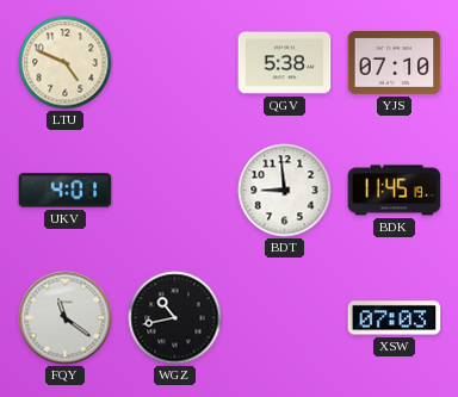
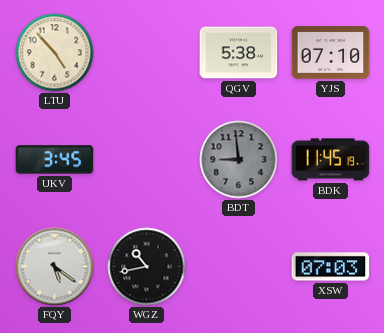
LTU: 4:49 -> 4:53 (55, 53)
UKV: 4:01 -> 3:45 (55, 160)
BDT dial: white -> grey (239, 160)
FQY: 11:21 -> 5:21 (55, 267)
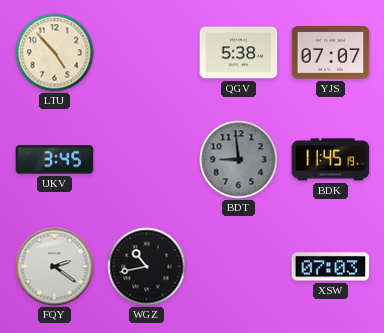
YJS: 07:10 -> 07:07 (331, 53)
FQY: 5:21 -> 2:21 (55, 267)
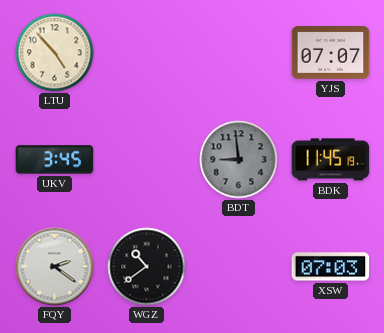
QGV: 5:38 -> none (239, 53)
WGZ: 10:43 -> 10:39 (147, 267)
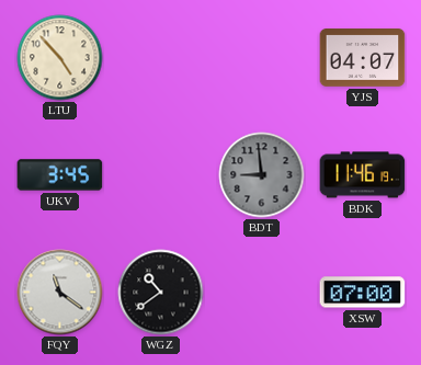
YJS: 07:07 -> 04:07 (363, 58)
BDK: 11:45 -> 11:46 (363, 175)
FQY: 2:21 -> 11:21 (60, 293)
XSW: 07:03 -> 07:00 (363, 293)
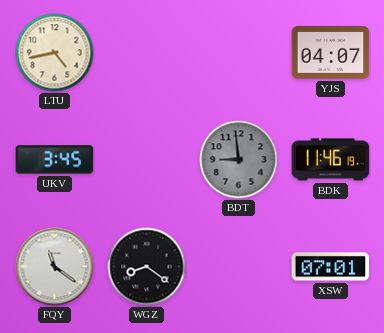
LTU: 4:53 -> 4:43 (55, 53)
WGZ: 10:39 -> 8:21 (147, 267)
XSW: 07:00 -> 07:01 (331, 267)
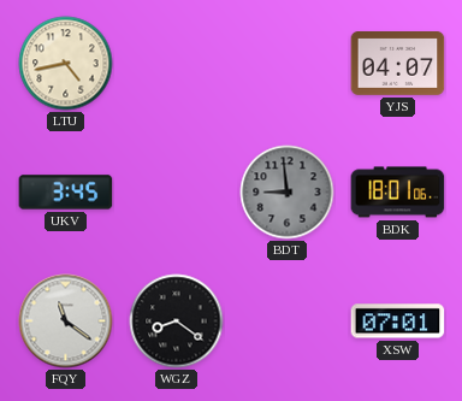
BDK: 11:46 -> 18:01 (398, 193)
